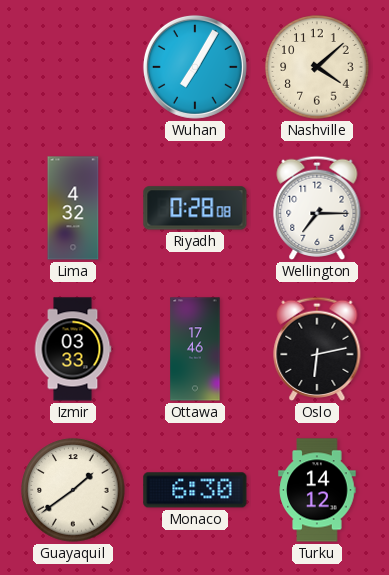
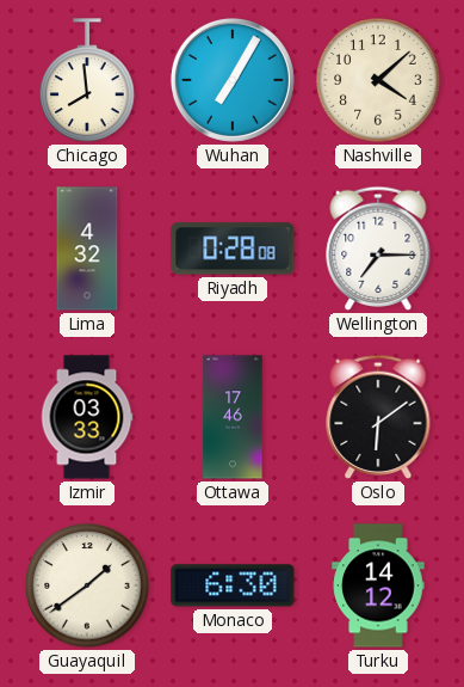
Chicago: none -> 7:59 (87, 80)
Oslo: 6:13 -> 6:09 (378, 417)
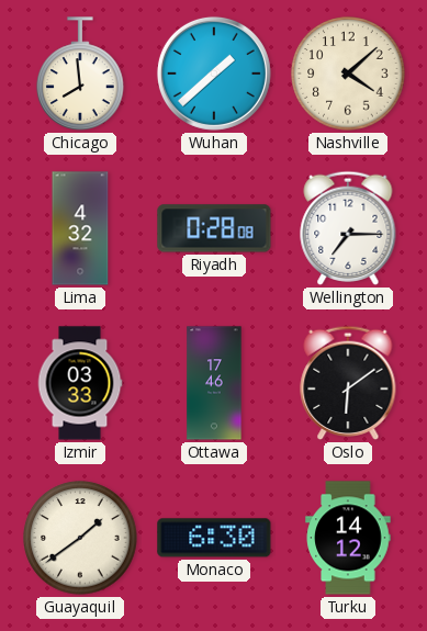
Wuhan: 7:05 -> 1:38 (214, 74)
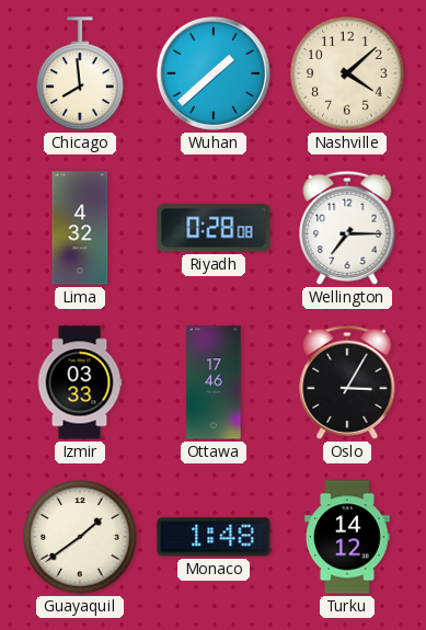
Oslo: 6:09 -> 3:05 (347, 382)
Monaco: 6:30 -> 1:48 (214, 537)
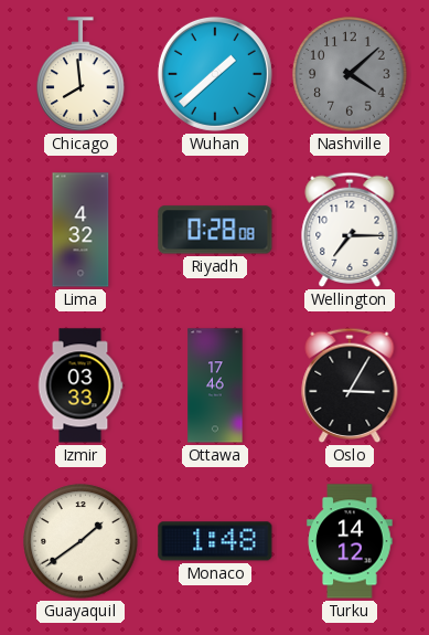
Nashville dial: cream -> grey (350, 74)
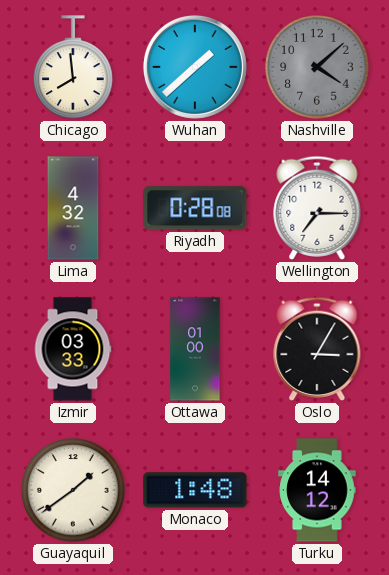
Ottawa: 17:46 -> 01:00 (195, 349)
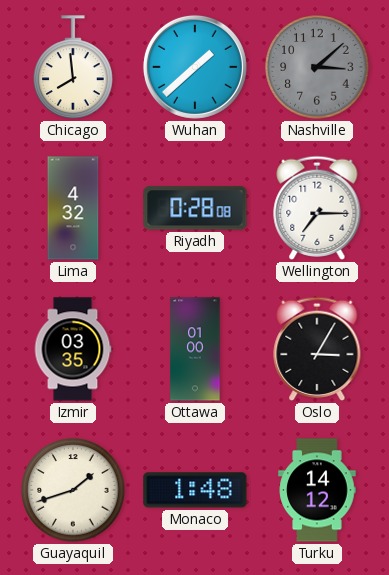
Nashville: 4:08 -> 3:08 (317, 67)
Izmir: 03:33 -> 03:35 (73, 349)
Guayaquil: 1:39 -> 1:42 (73, 490)
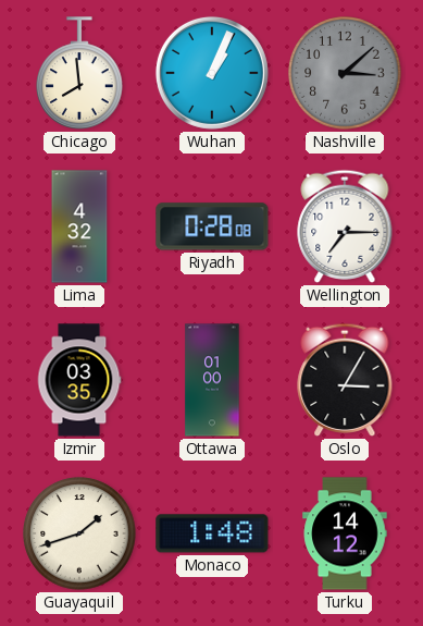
Wuhan: 1:38 -> 1:04 (212, 73)
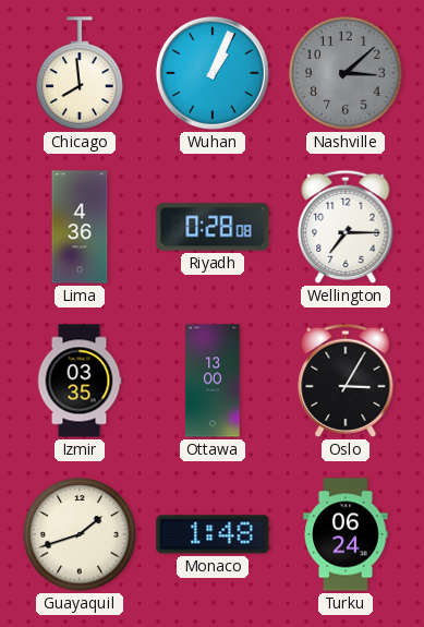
Lima: 4:32 -> 4:36 (80, 227)
Ottawa: 01:00 -> 13:00 (213, 381)
Turku: 14:12 -> 06:24 (346, 534)
